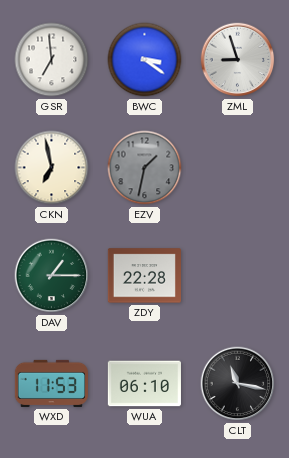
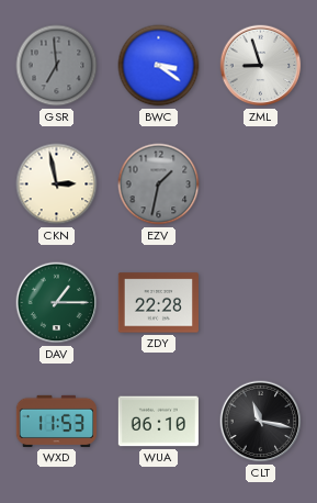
GSR dial: white -> grey (57, 66)
CKN: 6:58 -> 2:58 (57, 185)
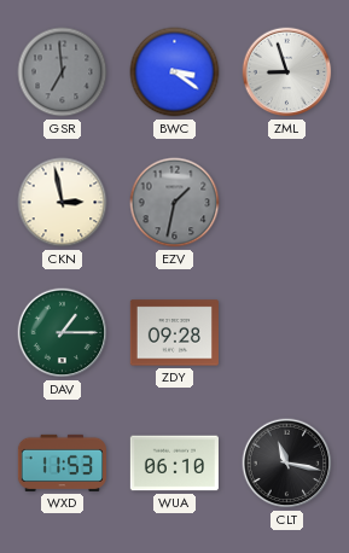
ZDY: 22:28 -> 09:28 (174, 333)
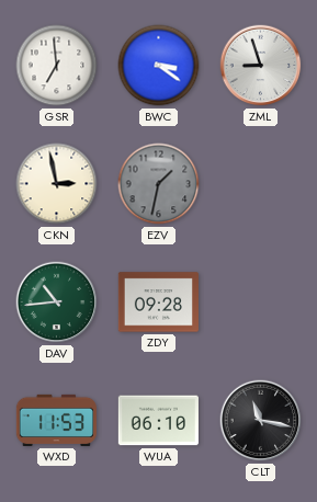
GSR dial: grey -> white (57, 66)
DAV: 1:15 -> 10:44 (57, 303)
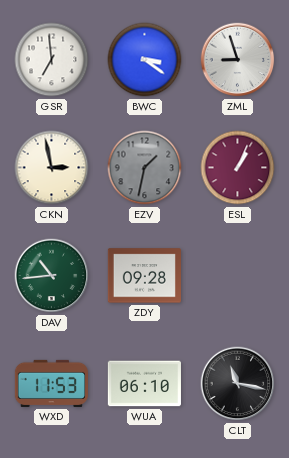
ESL: none -> 1:04 (238, 168)
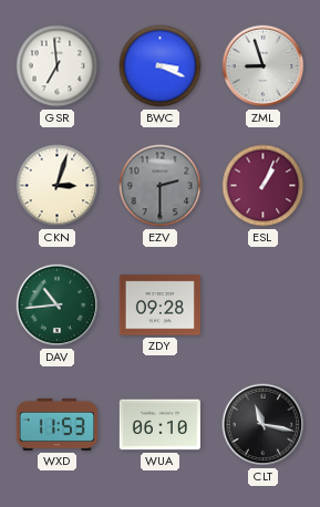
BWC: 3:21 -> 3:19 (161, 66)
CKN: 2:58 -> 3:03 (58, 186)
EZV: 1:32 -> 2:30 (161, 186)
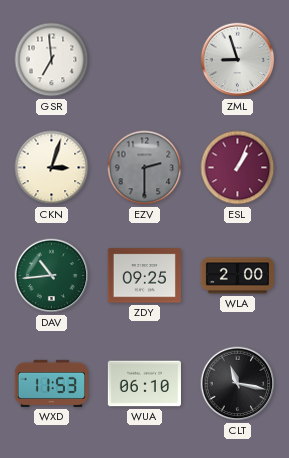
BWC: 3:19 -> none (161, 66)
ZDY: 09:28 -> 09:25 (144, 276)
WLA: none -> 2:00 (237, 276)
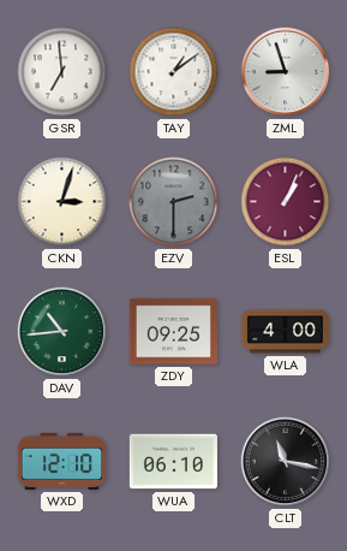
TAY: none -> 1:09 (174, 72)
WLA: 2:00 -> 4:00 (285, 332)
WXD: 11:53 -> 12:10 (61, 461)
